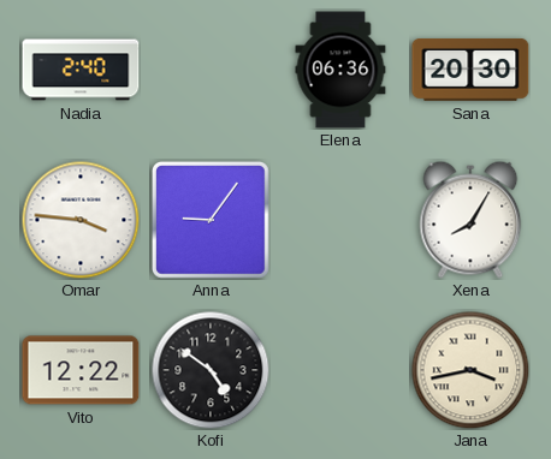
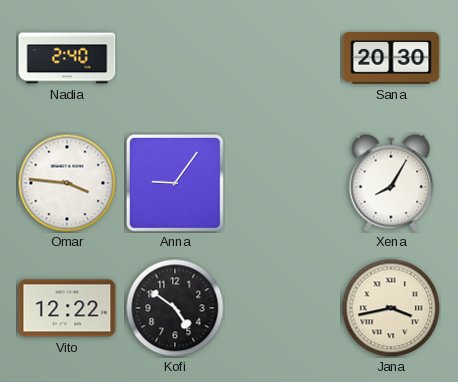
Elena: 06:36 -> none (340, 70)
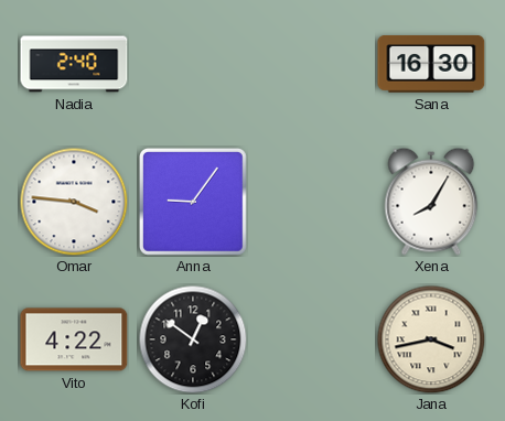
Sana: 20:30 -> 16:30 (431, 65)
Vito: 12:22 -> 4:22 (74, 339)
Kofi: 4:51 -> 12:51 (193, 339)
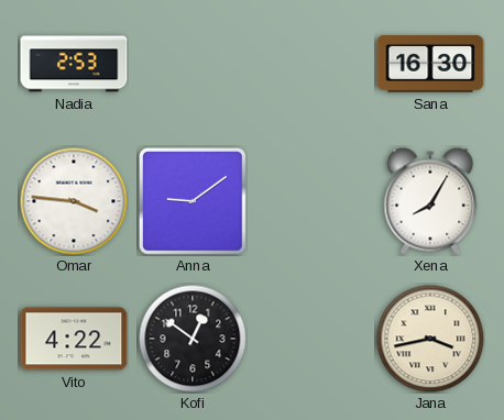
Nadia: 2:40 -> 2:53 (74, 64)
Anna: 9:06 -> 9:09 (193, 201)
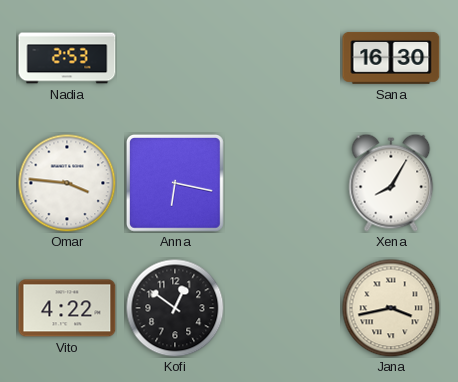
Anna: 9:09 -> 6:17 (175, 183)
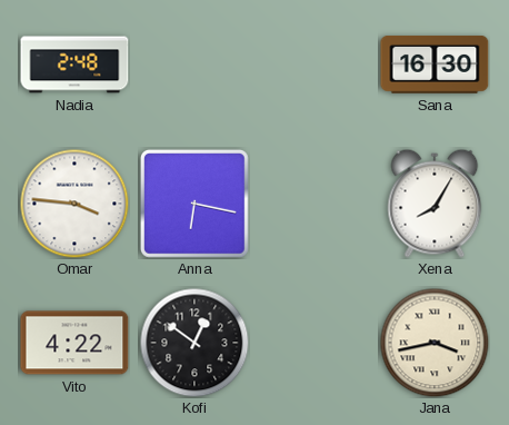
Nadia: 2:53 -> 2:48 (74, 65)
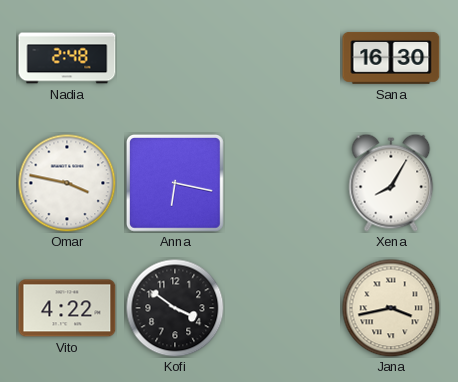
Omar: 3:46 -> 3:47 (67, 183)
Kofi: 12:51 -> 3:51 (175, 308)
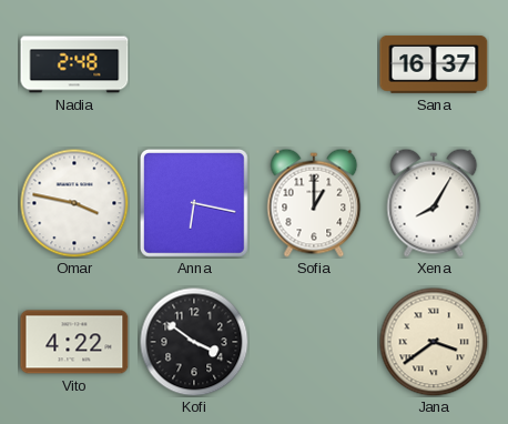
Sana: 16:30 -> 16:37 (434, 65)
Sofia: none -> 1:00 (314, 203)
Jana: 3:43 -> 3:39 (434, 342)
